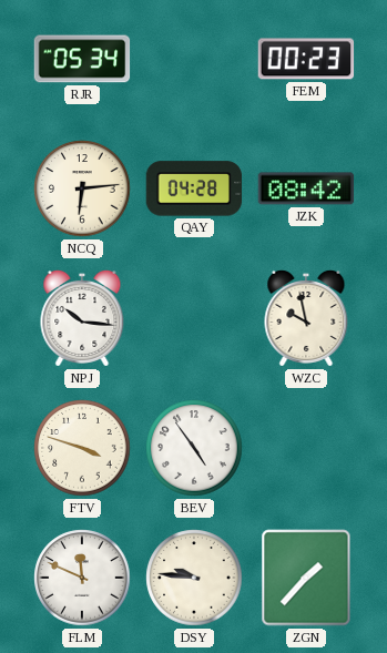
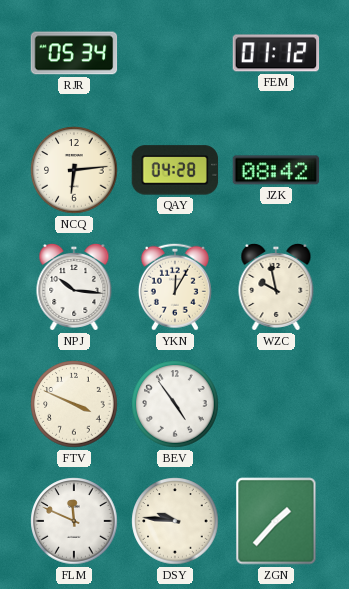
FEM: 00:23 -> 01:12 (276, 53)
YKN: none -> 12:05 (175, 287)
FTV: 3:48 -> 3:49 (74, 404)
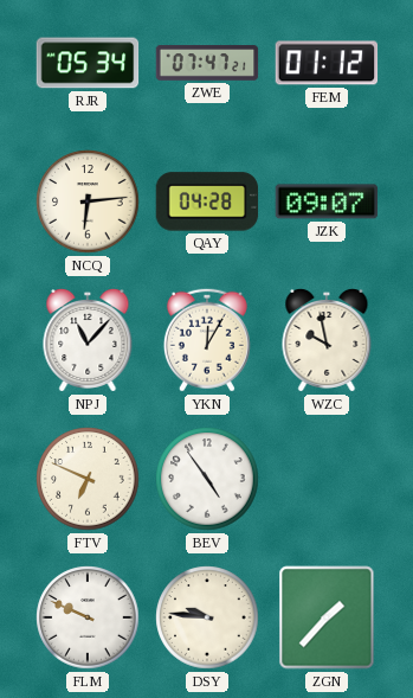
ZWE: none -> 07:47 (207, 63)
JZK: 08:42 -> 09:07 (327, 201)
NPJ: 10:16 -> 11:07 (88, 340)
FTV: 3:49 -> 6:49 (88, 479)
FLM: 11:49 -> 9:49 (88, 617)
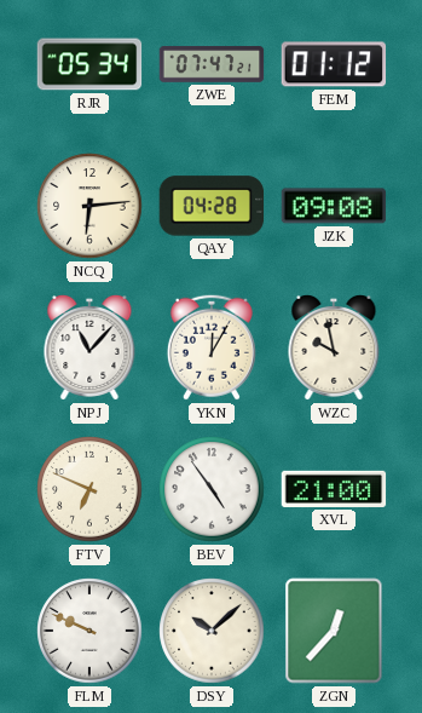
JZK: 09:07 -> 09:08 (334, 206)
XVL: none -> 21:00 (334, 489)
DSY: 9:46 -> 10:08 (212, 631)
ZGN: 1:37 -> 12:37 (334, 631)
